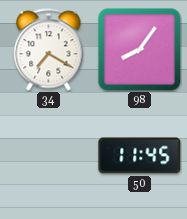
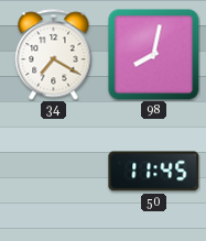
98: 8:06 -> 8:02 (154, 55)
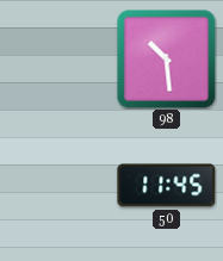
34: 7:20 -> none (54, 55)
98: 8:02 -> 10:29 (167, 60)
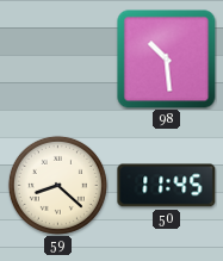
59: none -> 8:22 (57, 185)
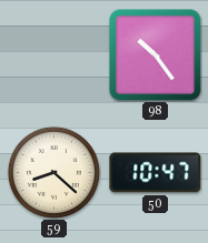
98: 10:29 -> 10:24 (156, 55)
50: 11:45 -> 10:47 (156, 173)
